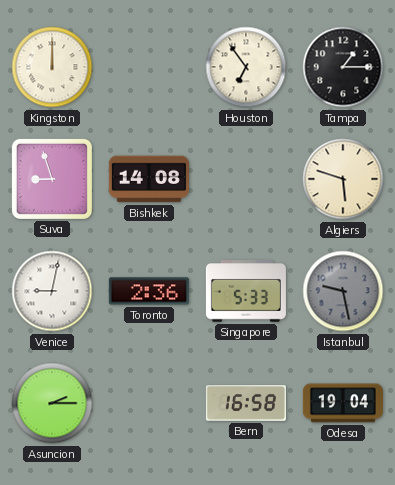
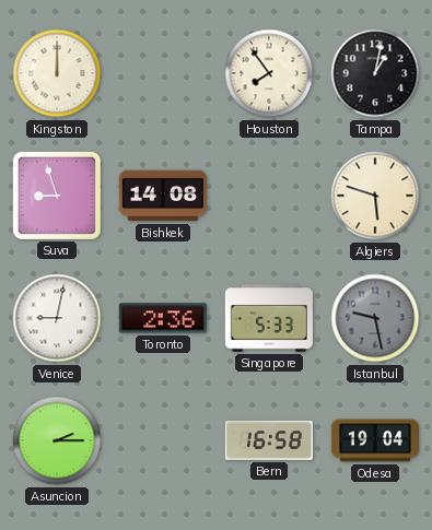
Houston: 6:54 -> 7:54 (269, 73)
Tampa: 1:15 -> 1:02 (375, 73)
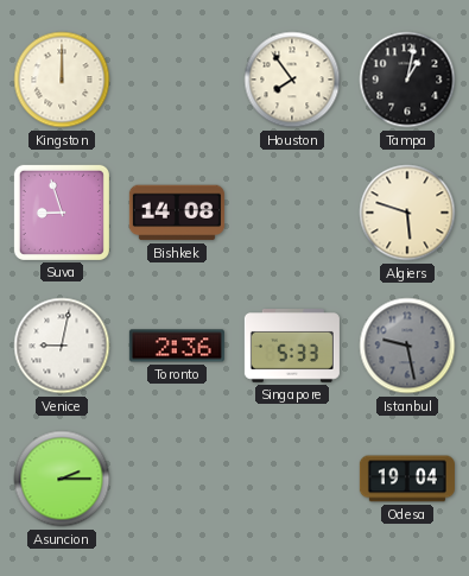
Bern: 16:58 -> none (269, 440)
